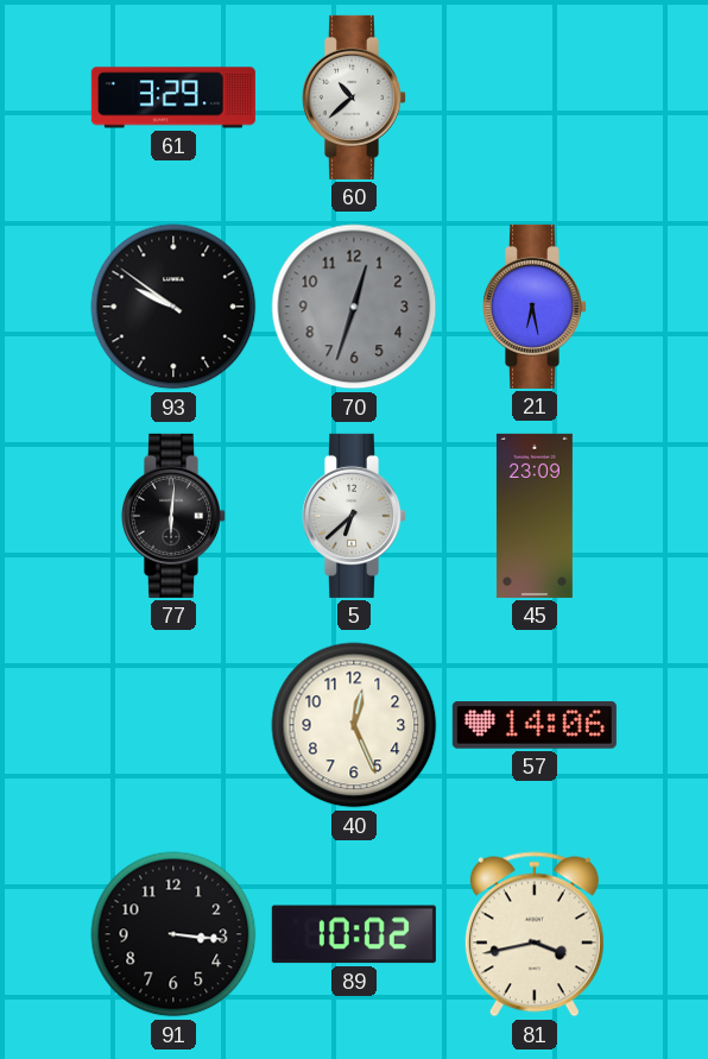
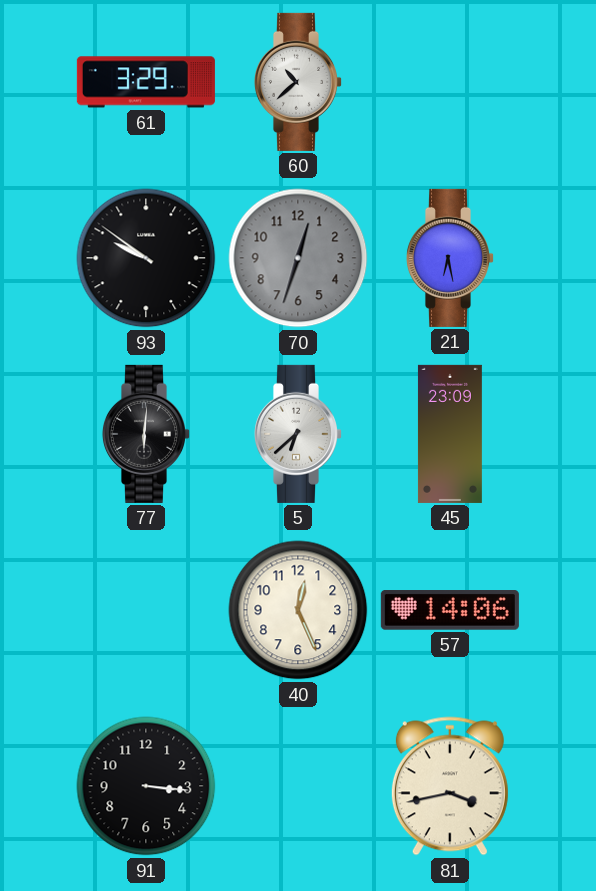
89: 10:02 -> none (354, 934)
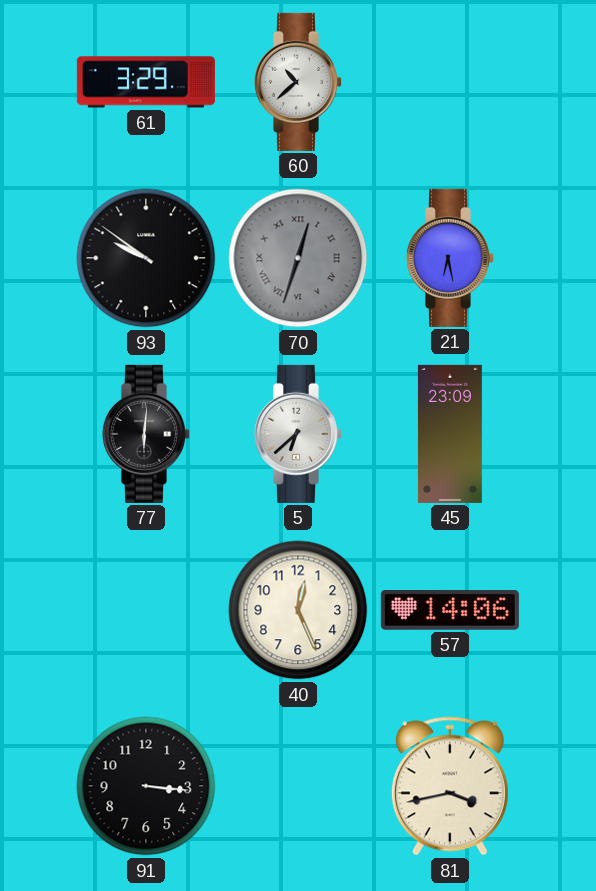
70 numerals: Arabic -> Roman (298, 258)
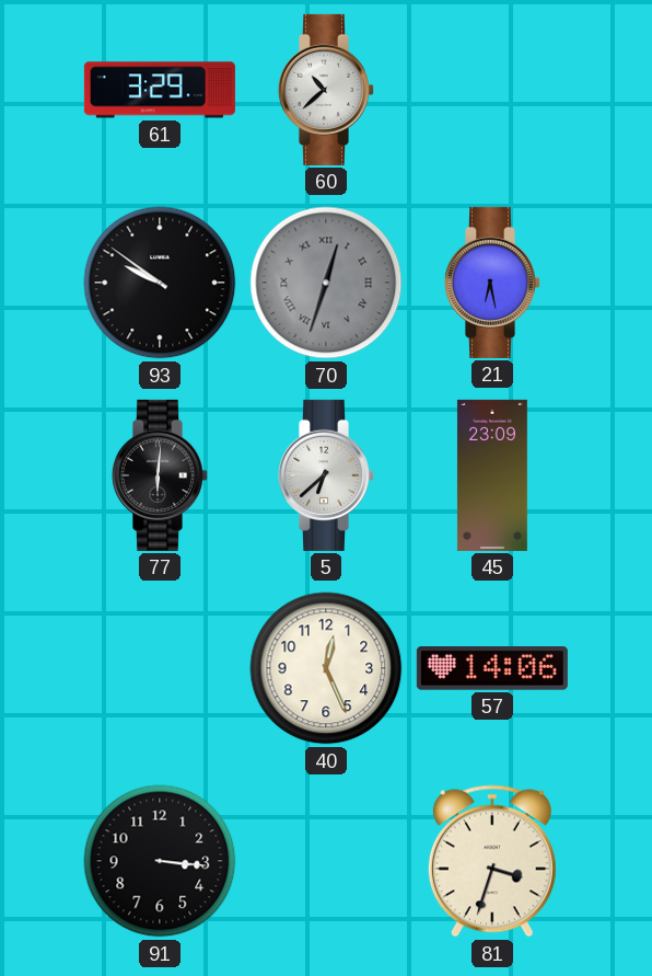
81: 3:43 -> 3:33 (492, 861)
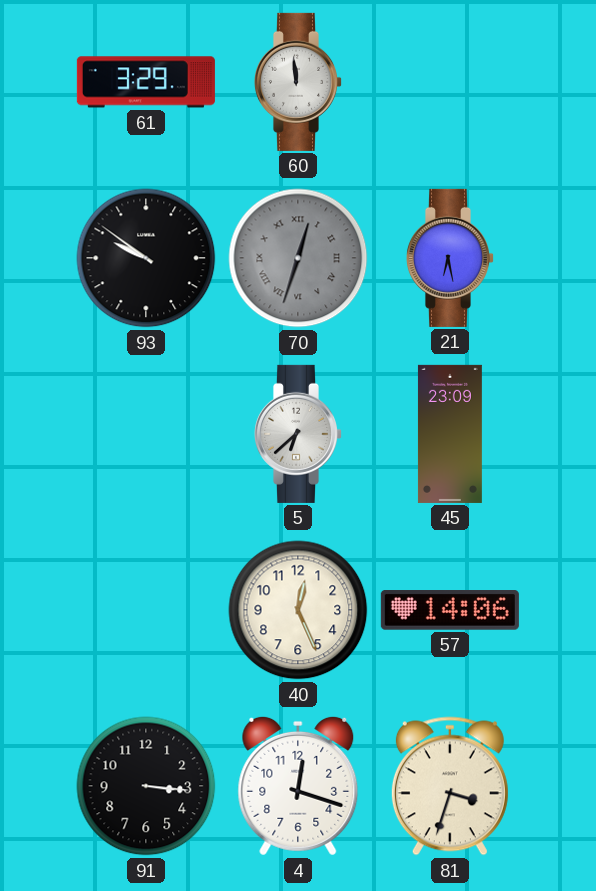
60: 10:38 -> 11:59 (297, 82)
77: 6:01 -> none (159, 475)
4: none -> 12:18 (298, 786)
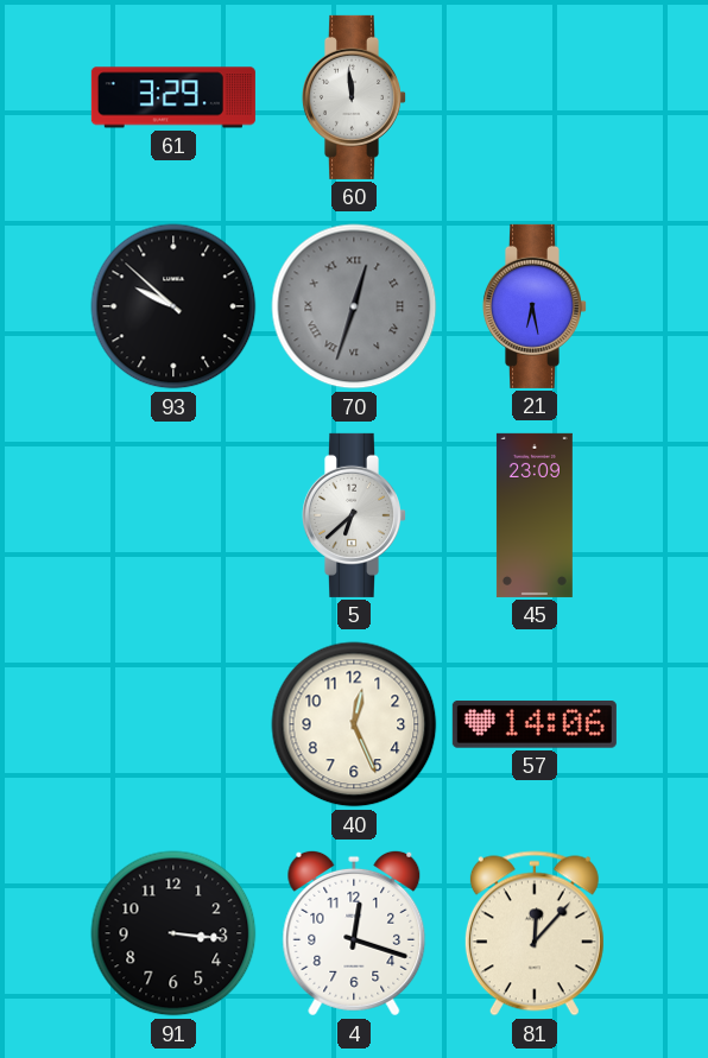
93: 9:51 -> 9:52 (173, 306)
81: 3:33 -> 12:07 (535, 933)
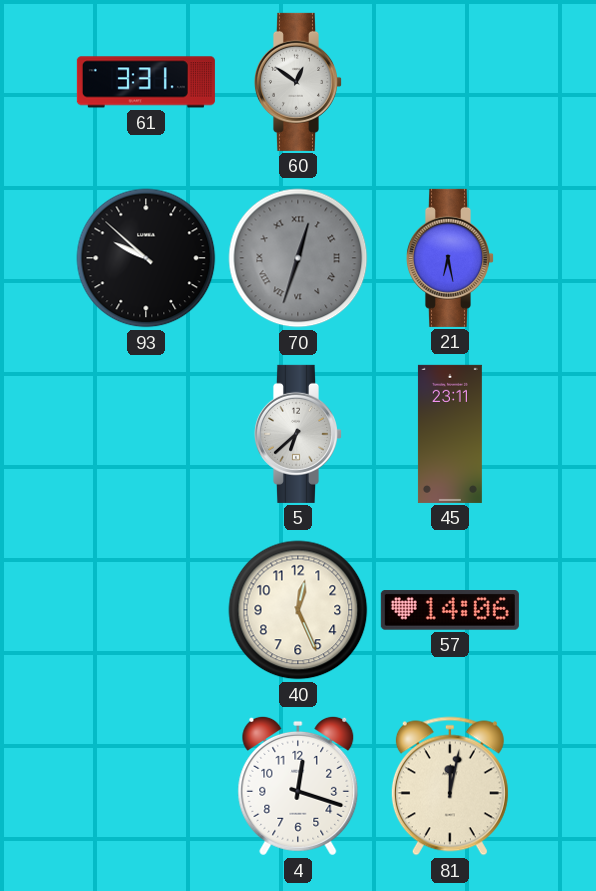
61: 3:29 -> 3:31 (146, 82)
60: 11:59 -> 12:51 (297, 82)
45: 23:09 -> 23:11 (450, 434)
91: 3:16 -> none (173, 933)
81: 12:07 -> 12:02 (450, 786)
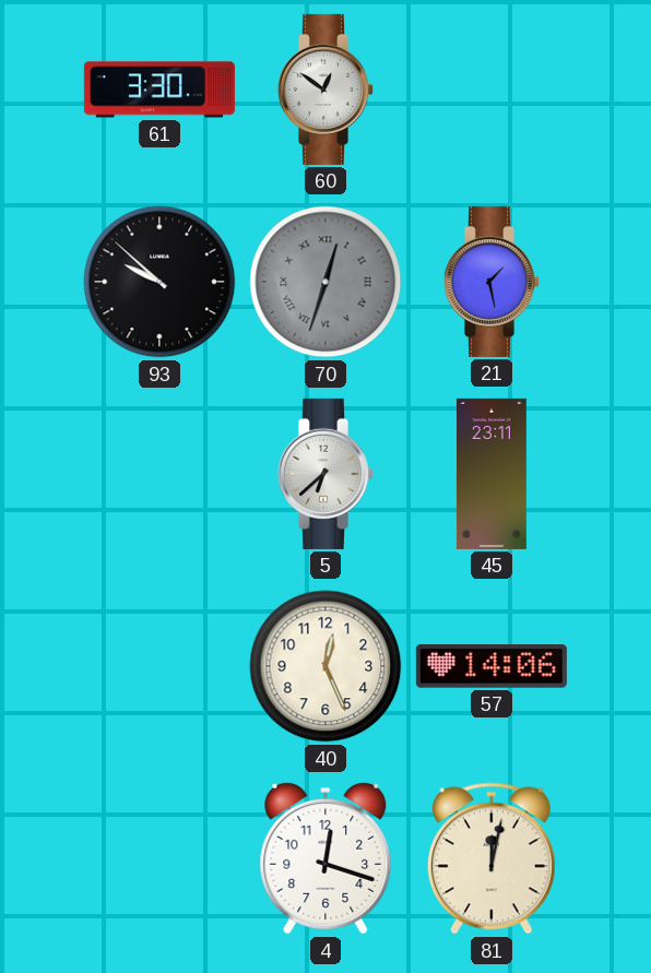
61: 3:31 -> 3:30 (159, 90)
21: 6:28 -> 1:28 (490, 282)
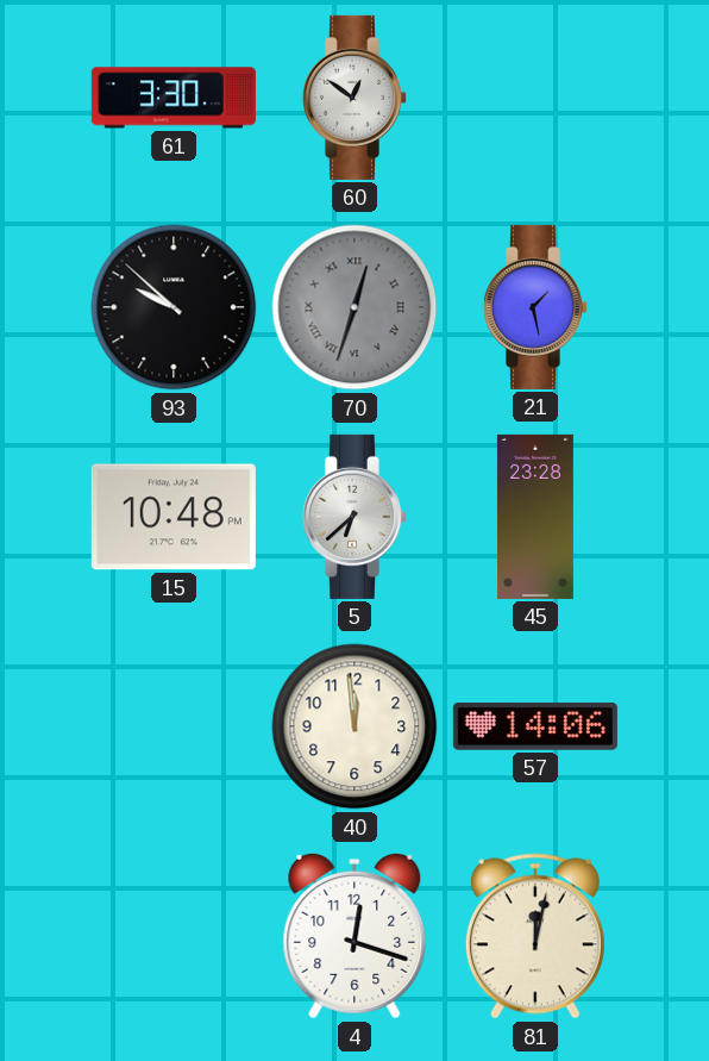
15: none -> 10:48 (174, 517)
45: 23:11 -> 23:28 (535, 517)
40: 12:26 -> 11:59 (354, 726)
